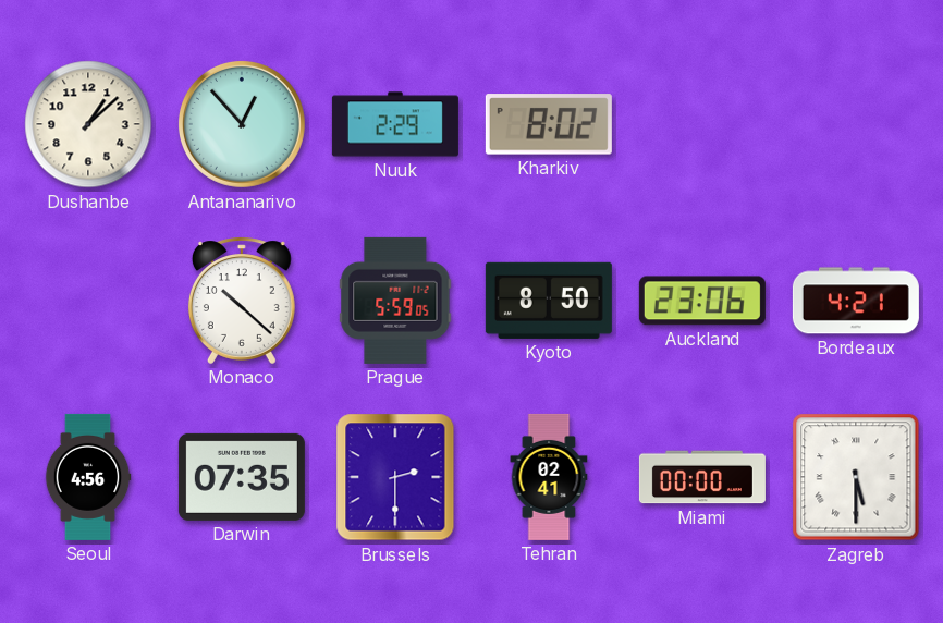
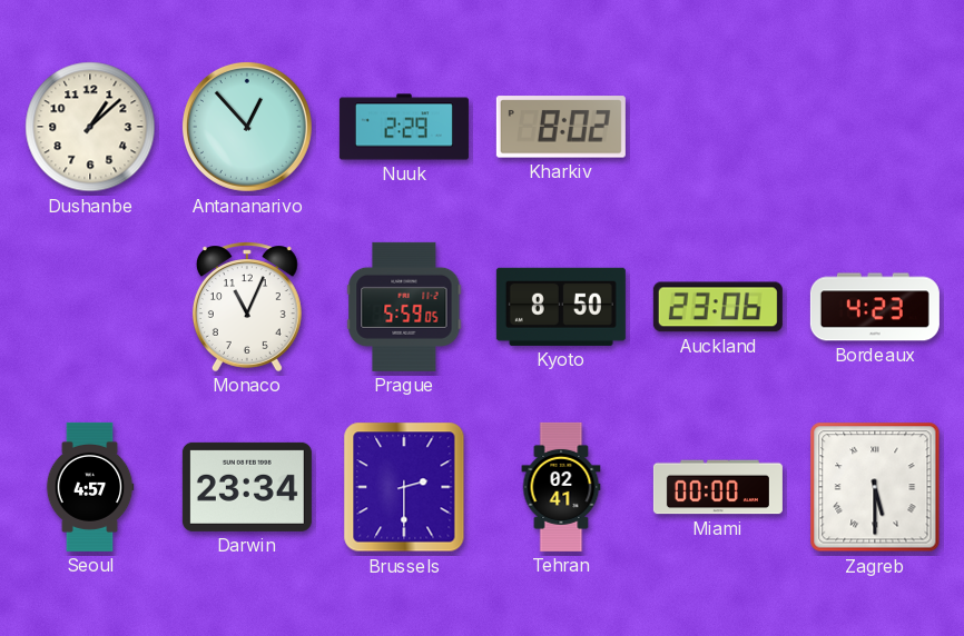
Monaco: 10:22 -> 11:04 (247, 307)
Bordeaux: 4:21 -> 4:23 (875, 307)
Seoul: 4:56 -> 4:57 (90, 487)
Darwin: 07:35 -> 23:34 (247, 487)
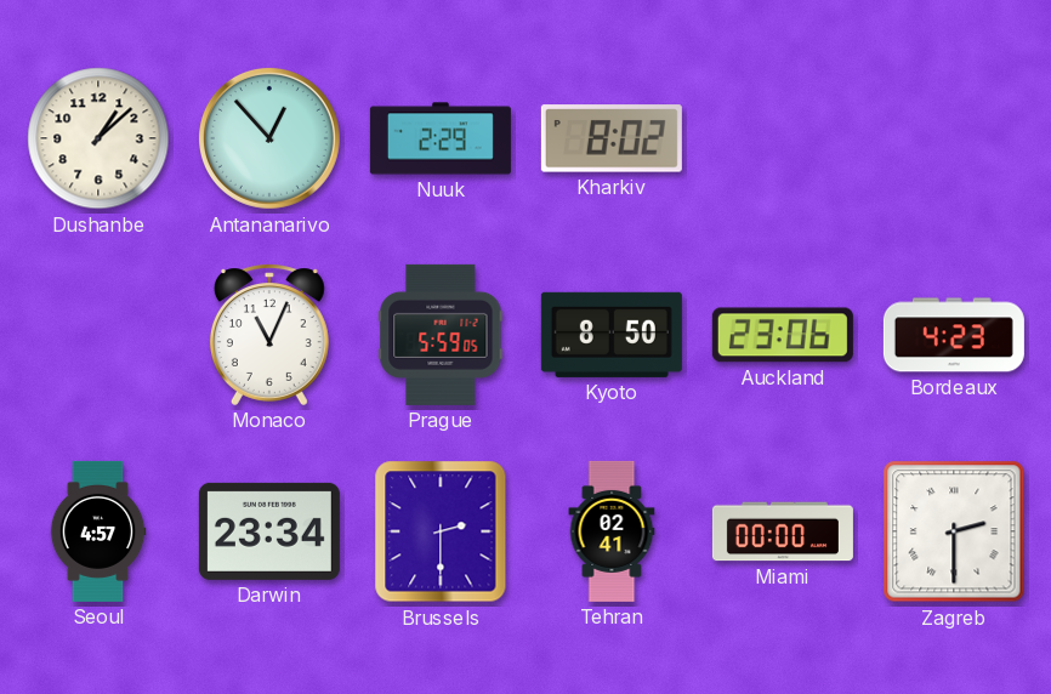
Zagreb: 5:30 -> 2:30 (954, 531)
